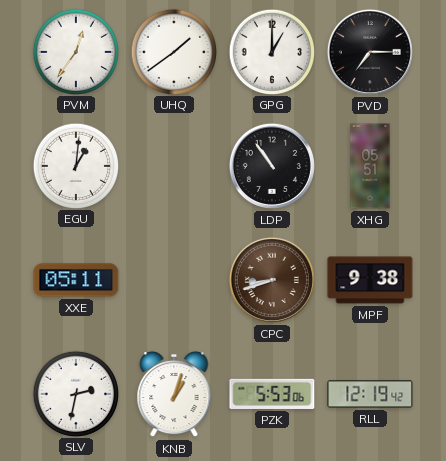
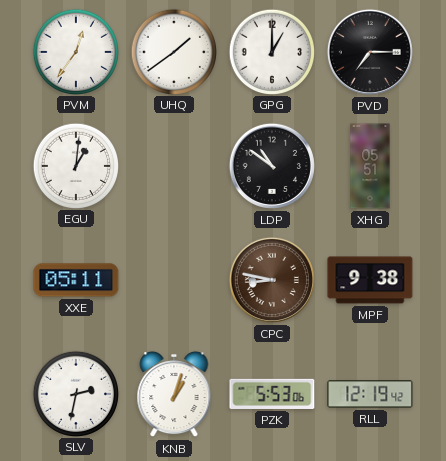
LDP: 10:54 -> 10:51 (272, 166)
CPC: 8:42 -> 8:47 (272, 280)
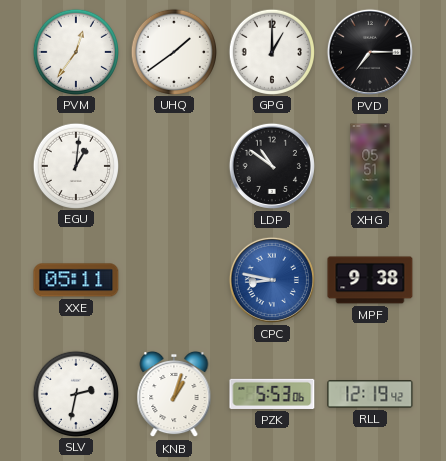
CPC dial: brown -> blue (272, 280)
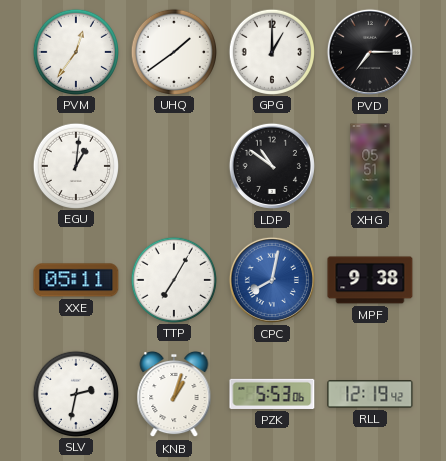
TTP: none -> 7:05 (173, 279)
CPC: 8:47 -> 8:02 (272, 280)
